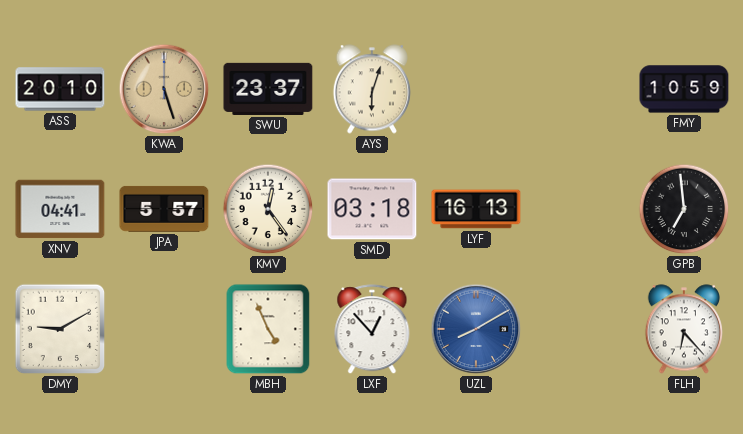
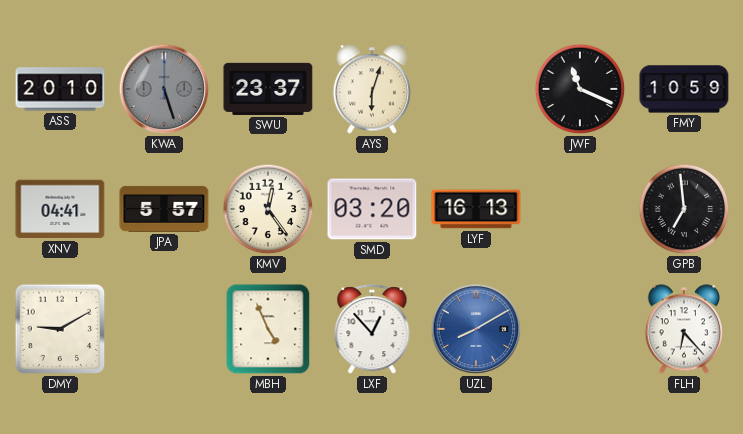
KWA dial: champagne -> grey (164, 89)
JWF: none -> 11:19 (580, 89)
SMD: 03:18 -> 03:20 (372, 209)
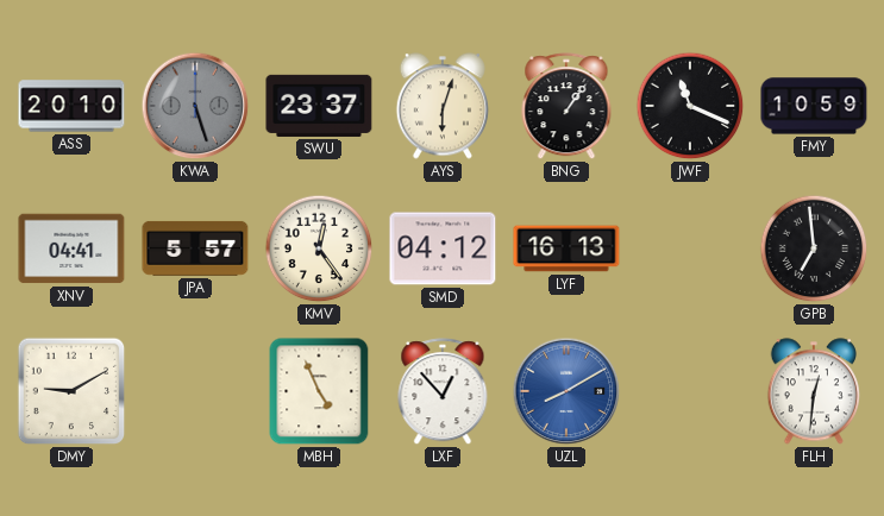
BNG: none -> 1:06 (566, 107)
SMD: 03:20 -> 04:12 (443, 248)
FLH: 6:23 -> 12:31 (813, 391)
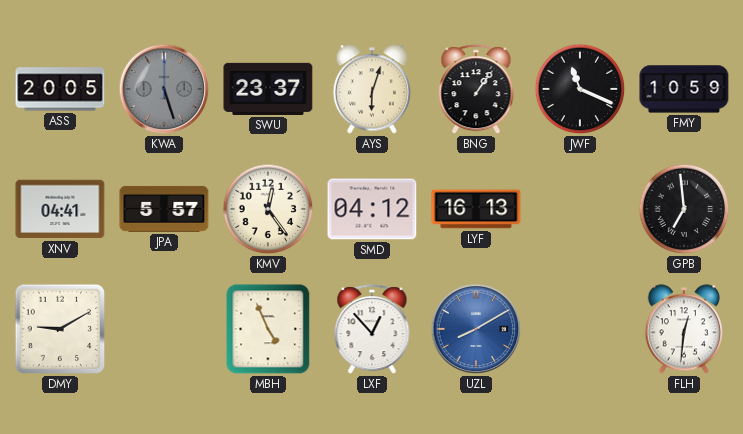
ASS: 20:10 -> 20:05 (60, 89)
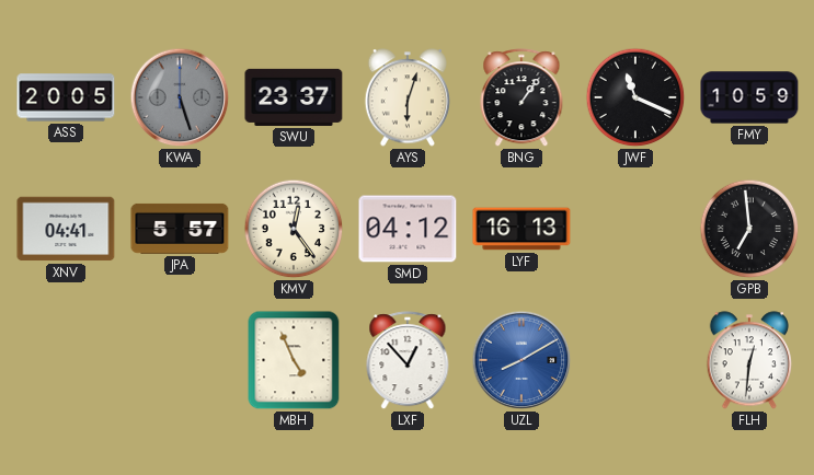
DMY: 9:10 -> none (60, 329)
